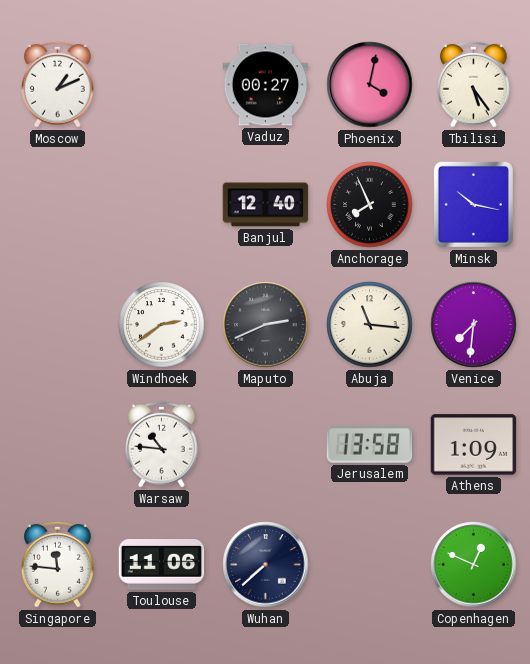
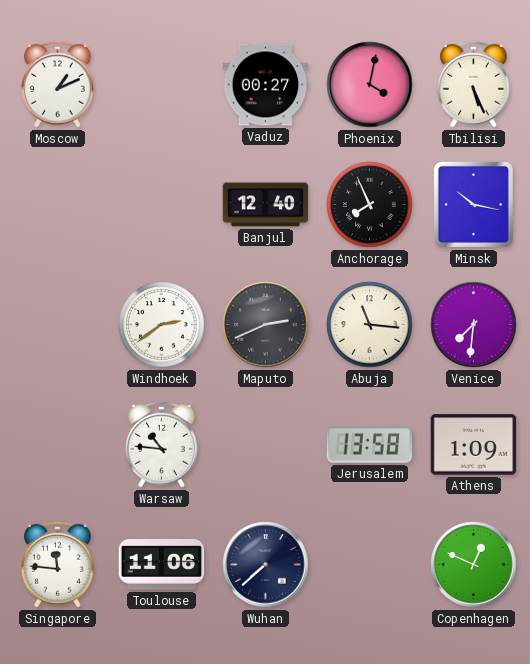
Tbilisi: 5:24 -> 5:26 (474, 84)
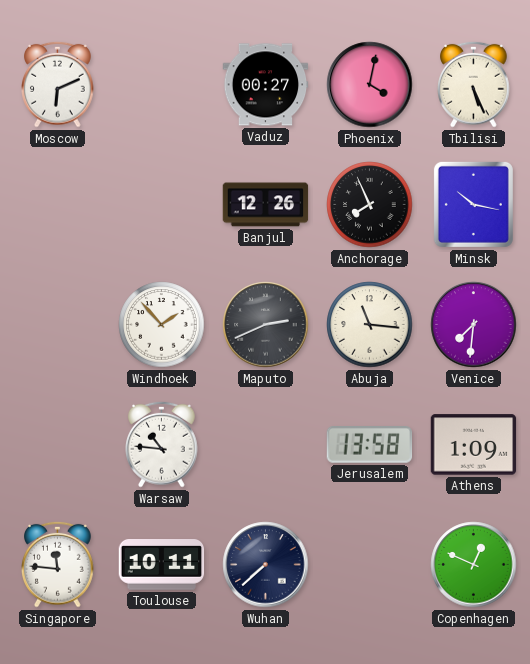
Moscow: 1:11 -> 6:11 (58, 84)
Banjul: 12:40 -> 12:26 (266, 205)
Windhoek: 2:39 -> 1:53 (162, 325)
Toulouse: 11:06 -> 10:11 (162, 565)
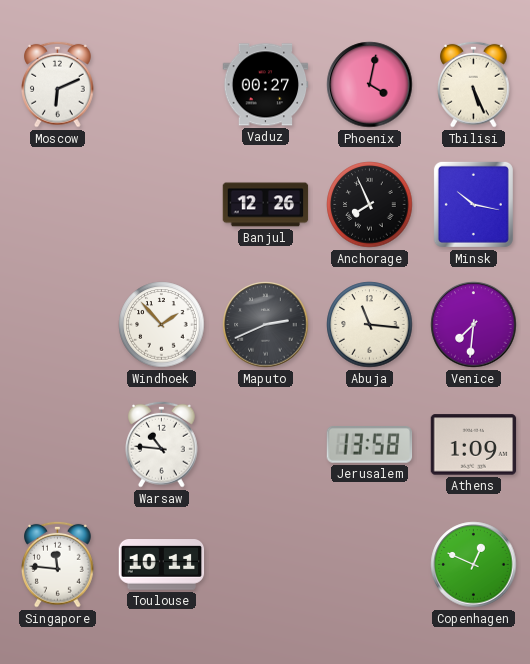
Wuhan: 7:38 -> none (266, 565)
